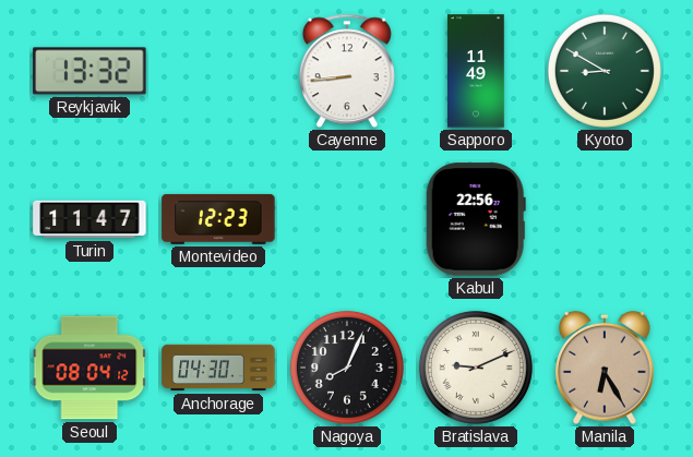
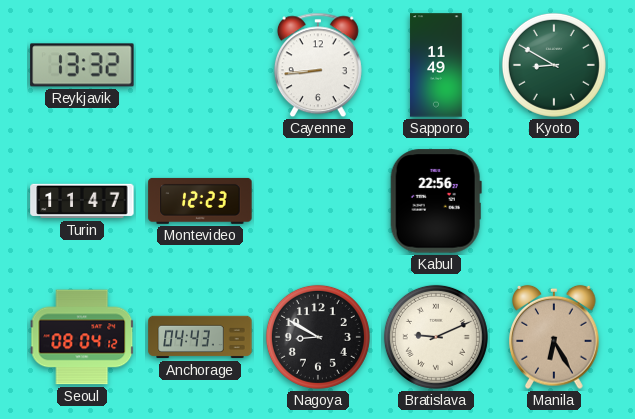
Anchorage: 04:30 -> 04:43 (200, 337)
Nagoya: 8:04 -> 8:50 (318, 337)
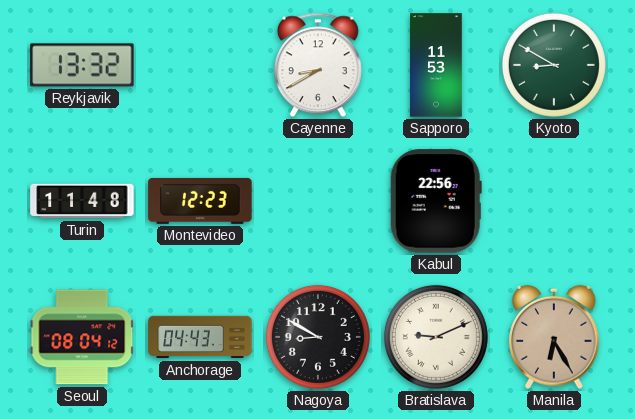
Cayenne: 8:44 -> 8:40 (318, 65)
Sapporo: 11:49 -> 11:53 (436, 65)
Turin: 11:47 -> 11:48 (82, 201)
